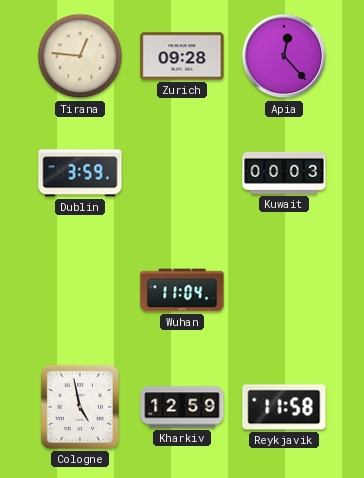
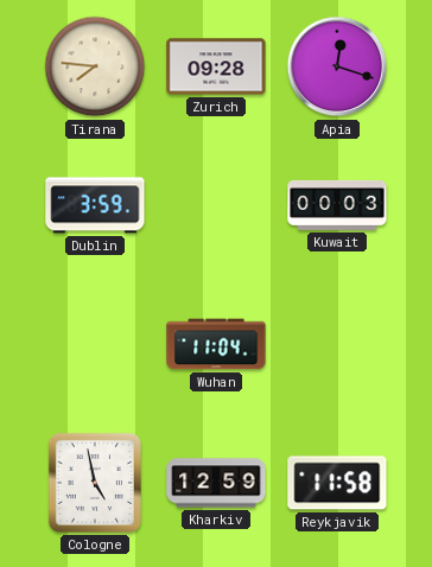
Tirana: 12:46 -> 7:46 (95, 66)
Apia: 12:23 -> 12:18 (337, 66)
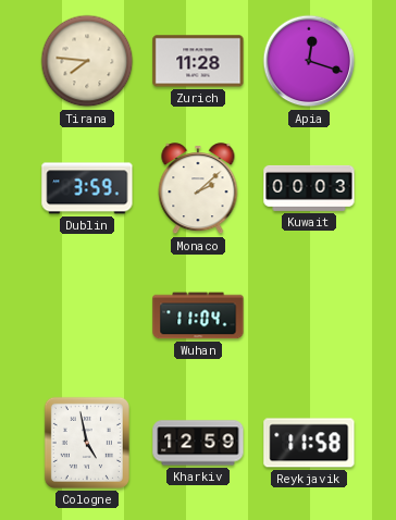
Zurich: 09:28 -> 11:28 (198, 61)
Monaco: none -> 2:08 (198, 189)
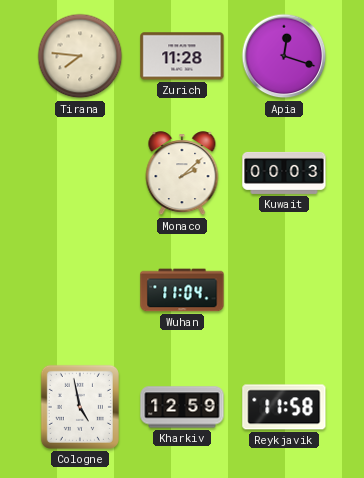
Dublin: 3:59 -> none (87, 188)
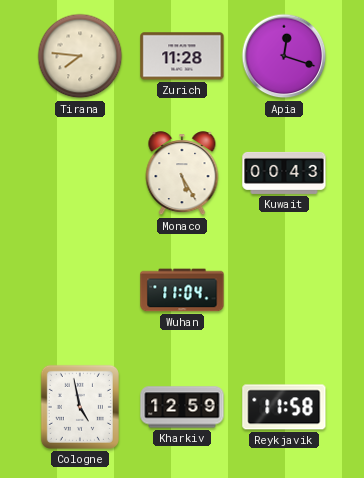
Monaco: 2:08 -> 5:25 (182, 174)
Kuwait: 00:03 -> 00:43 (284, 173)
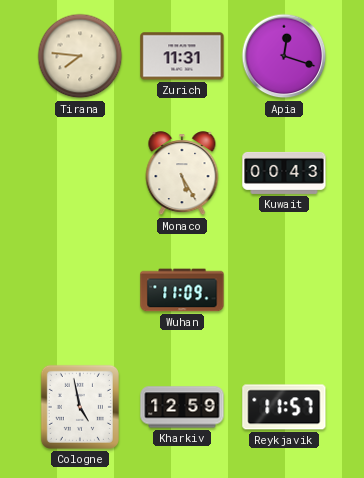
Zurich: 11:28 -> 11:31 (182, 56)
Wuhan: 11:04 -> 11:09 (182, 290)
Reykjavik: 11:58 -> 11:57 (284, 407)
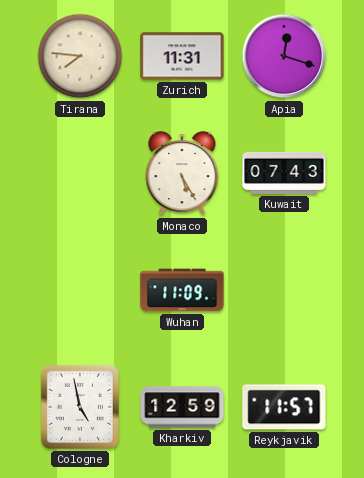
Kuwait: 00:43 -> 07:43 (284, 173)
